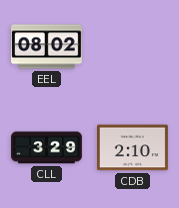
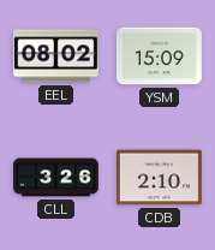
YSM: none -> 15:09 (160, 56)
CLL: 3:29 -> 3:26 (56, 178)
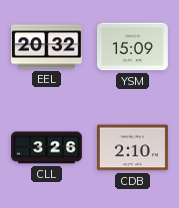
EEL: 08:02 -> 20:32 (47, 47)
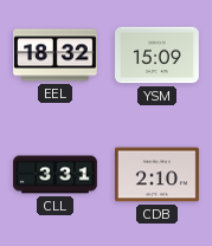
EEL: 20:32 -> 18:32 (56, 56)
CLL: 3:26 -> 3:31 (56, 175)
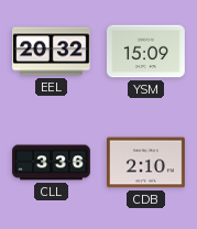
EEL: 18:32 -> 20:32 (52, 52)
CLL: 3:31 -> 3:36 (52, 163)
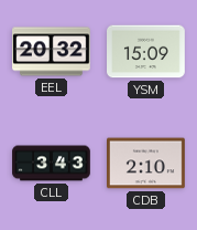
CLL: 3:36 -> 3:43 (52, 164)
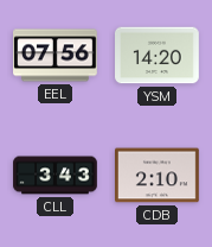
EEL: 20:32 -> 07:56 (56, 56)
YSM: 15:09 -> 14:20 (158, 56)
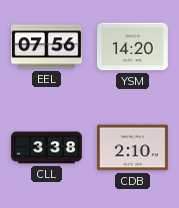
CLL: 3:43 -> 3:38 (47, 148)
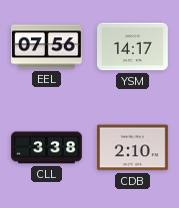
YSM: 14:20 -> 14:17 (133, 47)
